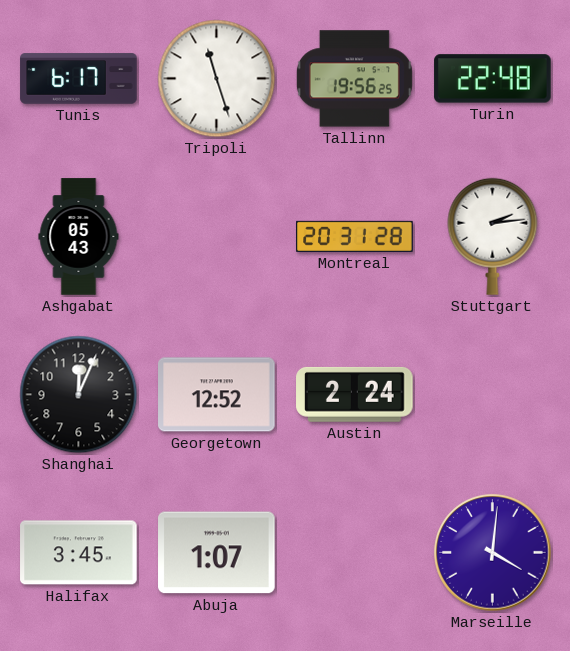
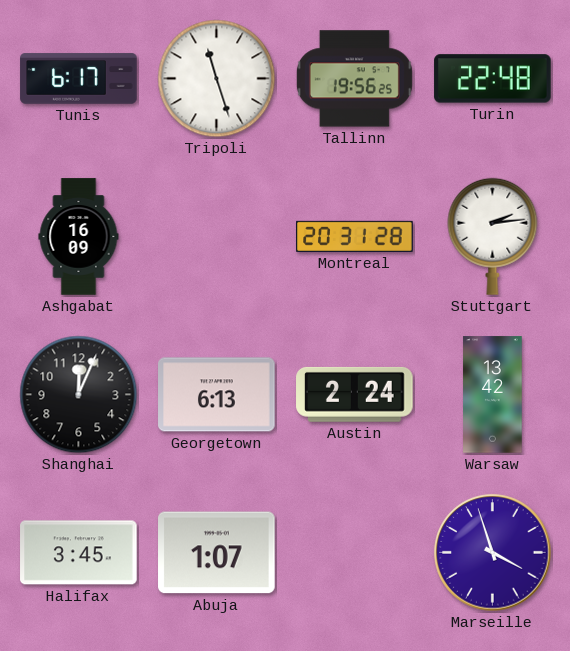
Ashgabat: 05:43 -> 16:09 (79, 237)
Georgetown: 12:52 -> 6:13 (217, 395)
Warsaw: none -> 13:42 (493, 395)
Marseille: 4:01 -> 3:57 (493, 553)
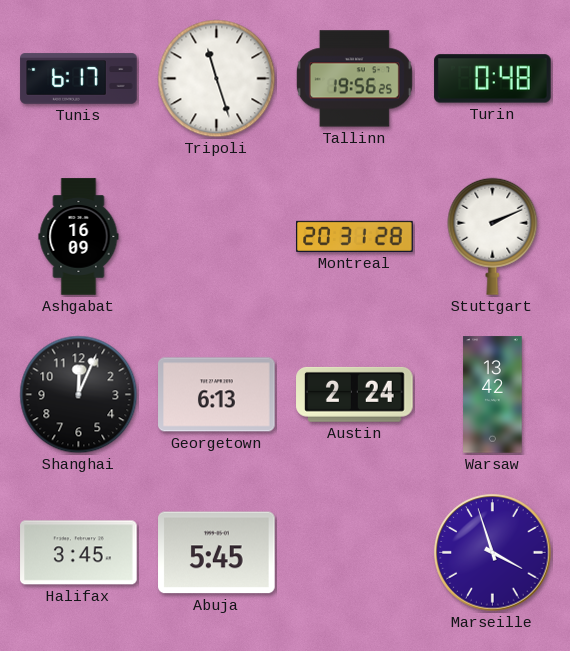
Turin: 22:48 -> 0:48 (493, 79)
Stuttgart: 2:14 -> 2:11 (493, 236)
Abuja: 1:07 -> 5:45 (217, 553)
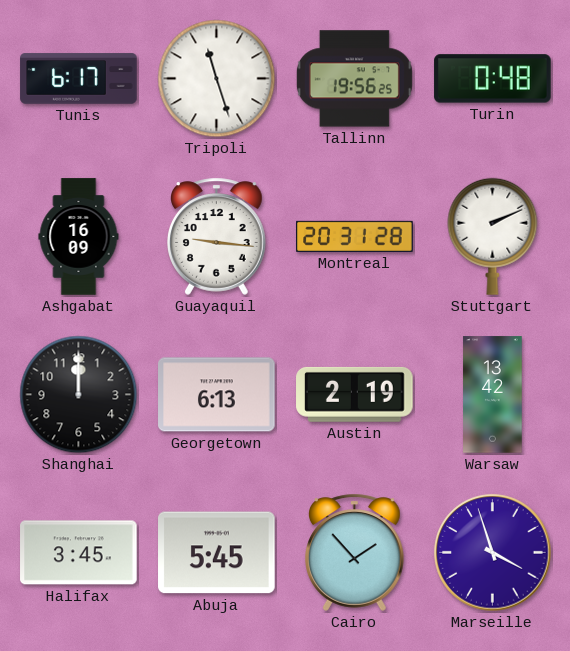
Guayaquil: none -> 9:16 (217, 236)
Shanghai: 12:04 -> 12:00 (79, 395)
Austin: 2:24 -> 2:19 (355, 394)
Cairo: none -> 1:53 (355, 552)
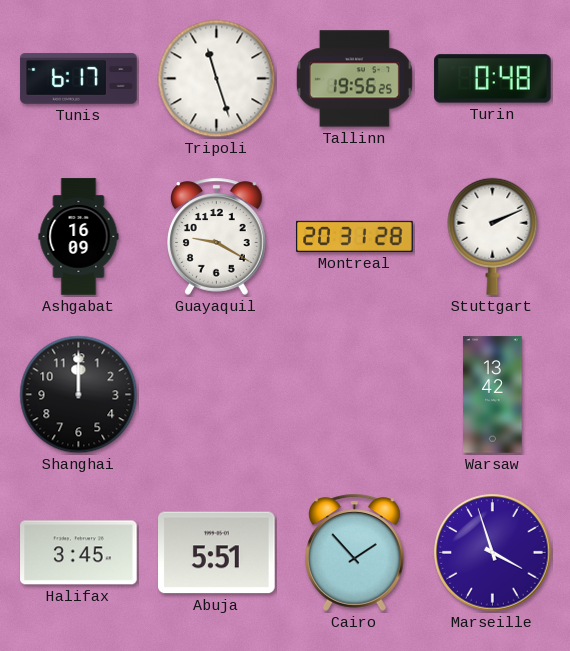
Guayaquil: 9:16 -> 9:20 (217, 236)
Georgetown: 6:13 -> none (217, 395)
Austin: 2:19 -> none (355, 394)
Abuja: 5:45 -> 5:51 (217, 553)
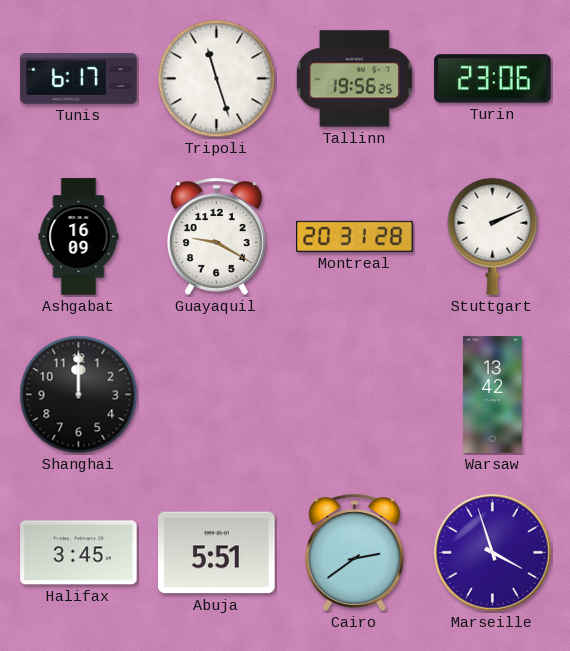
Turin: 0:48 -> 23:06 (493, 79)
Cairo: 1:53 -> 2:39 (355, 552)
